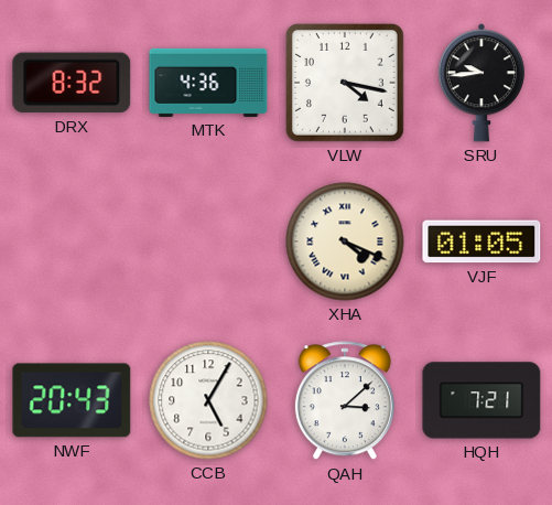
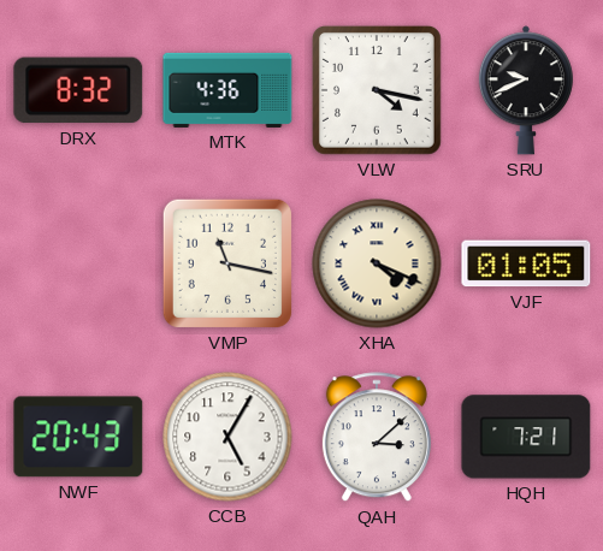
SRU: 9:44 -> 9:41 (526, 90)
VMP: none -> 11:17 (227, 263)
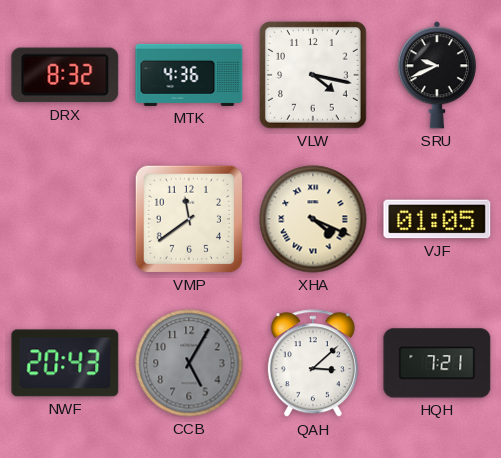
VMP: 11:17 -> 11:39 (189, 219)
CCB dial: white -> grey (189, 363)
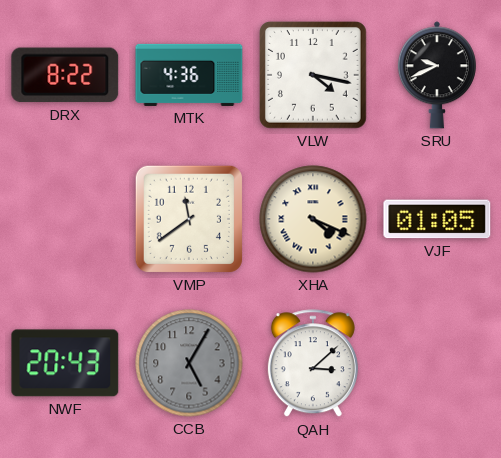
DRX: 8:32 -> 8:22 (65, 75)
HQH: 7:21 -> none (437, 363)
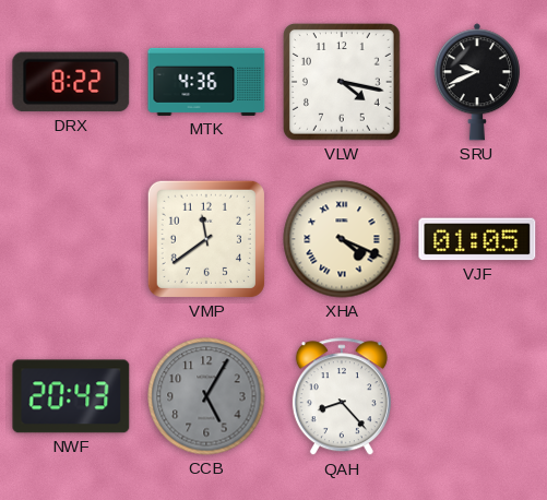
QAH: 3:08 -> 8:23 (342, 397)
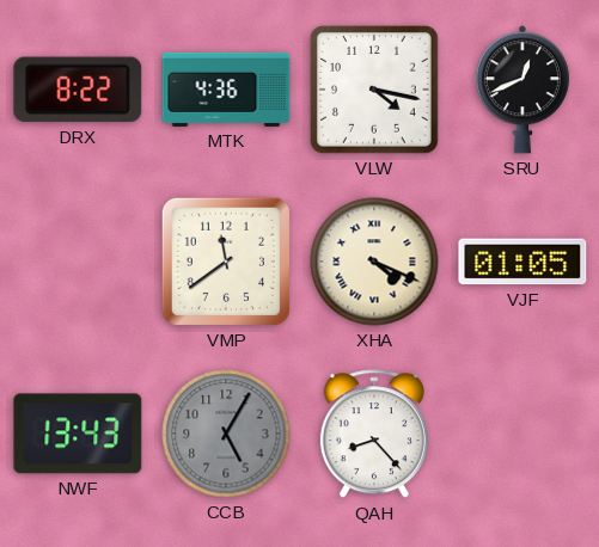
SRU: 9:41 -> 12:41 (522, 90)
NWF: 20:43 -> 13:43 (78, 434)
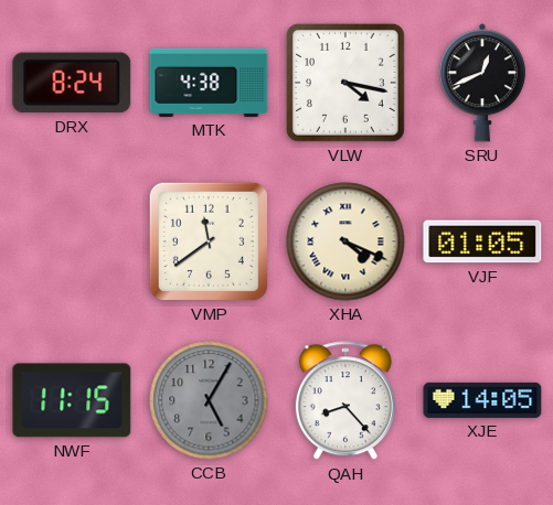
DRX: 8:22 -> 8:24 (72, 83)
MTK: 4:36 -> 4:38 (209, 83)
NWF: 13:43 -> 11:15 (72, 400)
XJE: none -> 14:05 (482, 400)
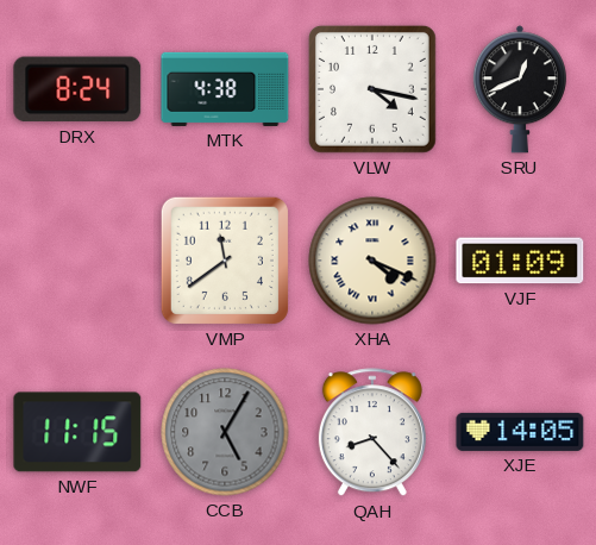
VJF: 01:05 -> 01:09 (520, 261)
